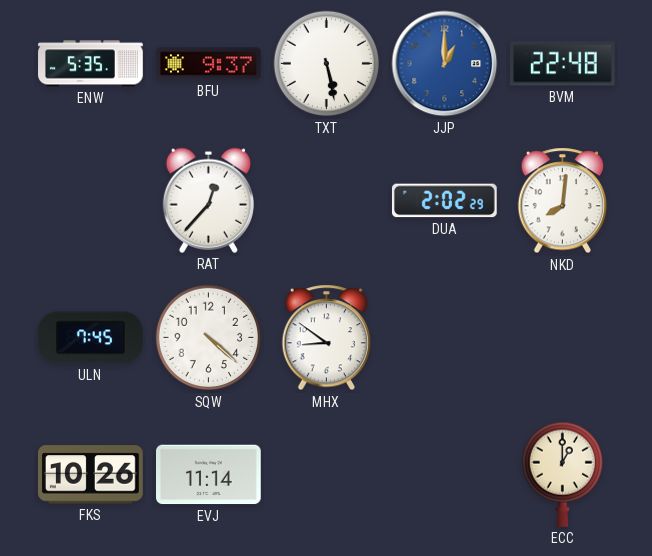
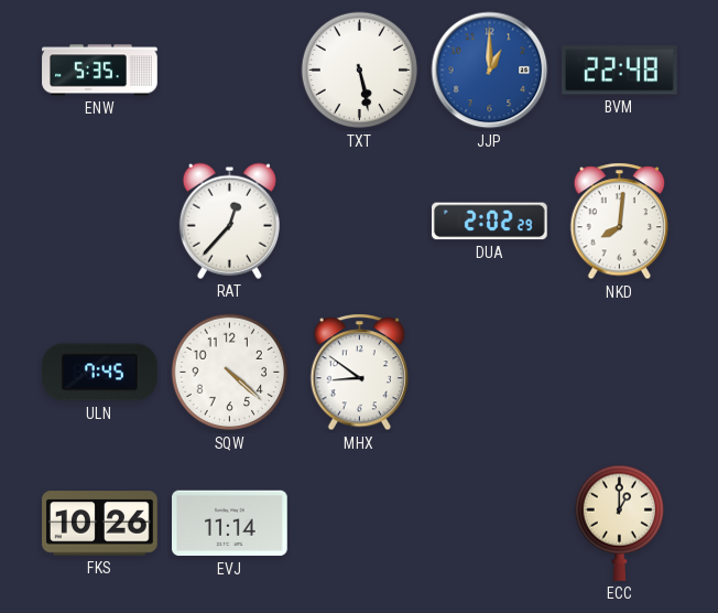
BFU: 9:37 -> none (209, 64)
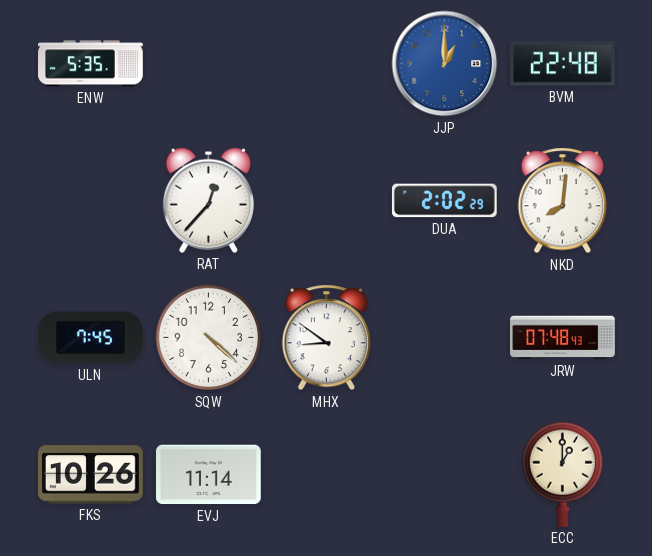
TXT: 5:28 -> none (360, 71)
JRW: none -> 07:48 (563, 338)
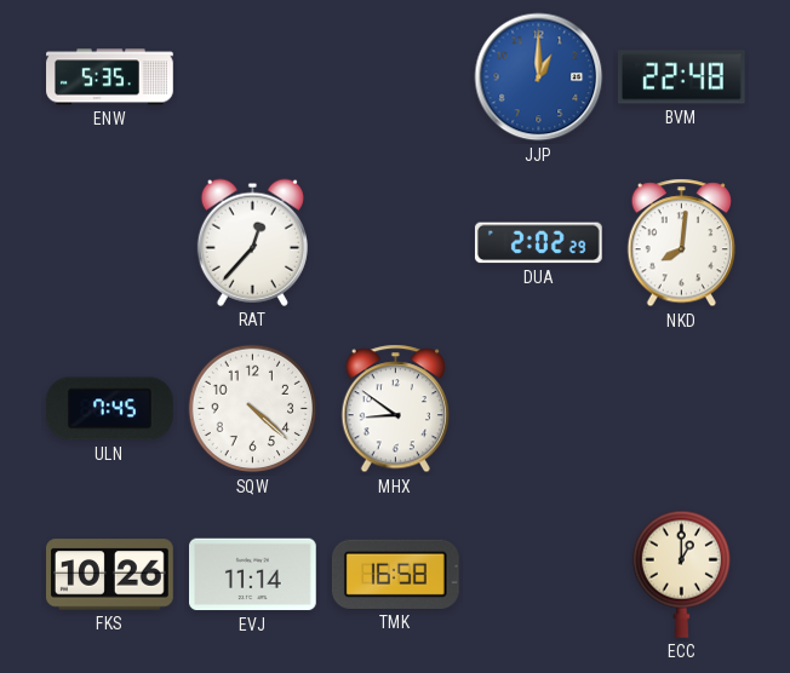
JRW: 07:48 -> none (563, 338)
TMK: none -> 16:58 (395, 574)
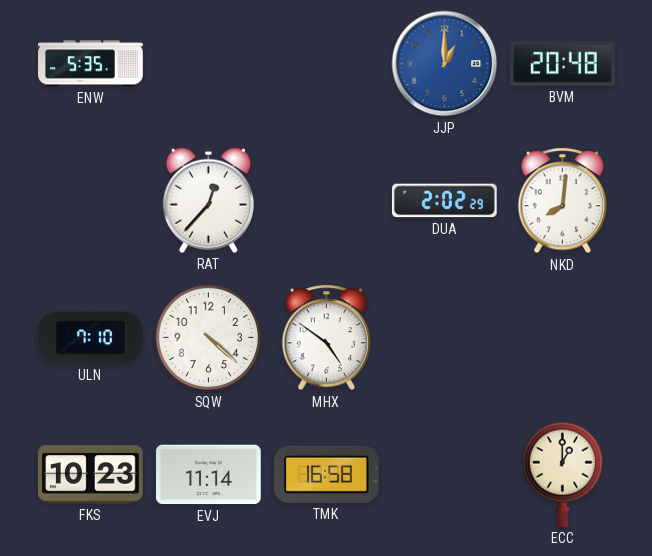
BVM: 22:48 -> 20:48 (563, 64)
ULN: 7:45 -> 7:10 (91, 338)
MHX: 8:51 -> 4:51 (327, 338)
FKS: 10:26 -> 10:23 (91, 475)
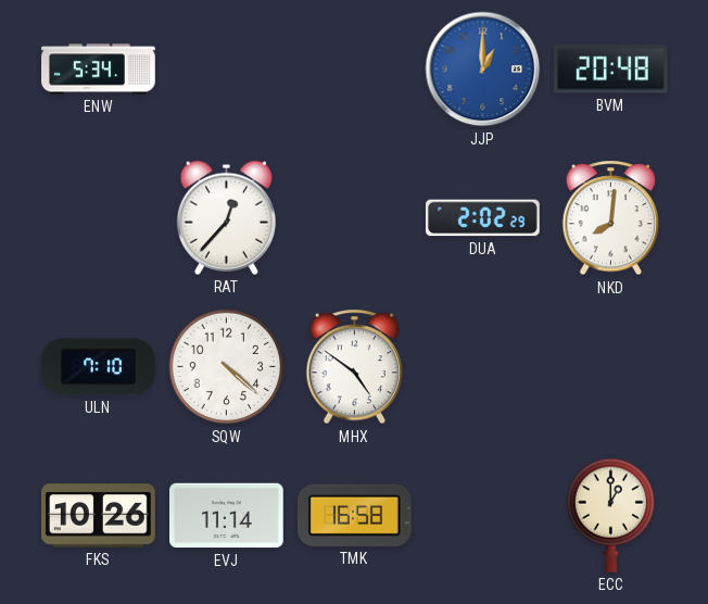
ENW: 5:35 -> 5:34 (99, 70)
FKS: 10:23 -> 10:26 (99, 516)
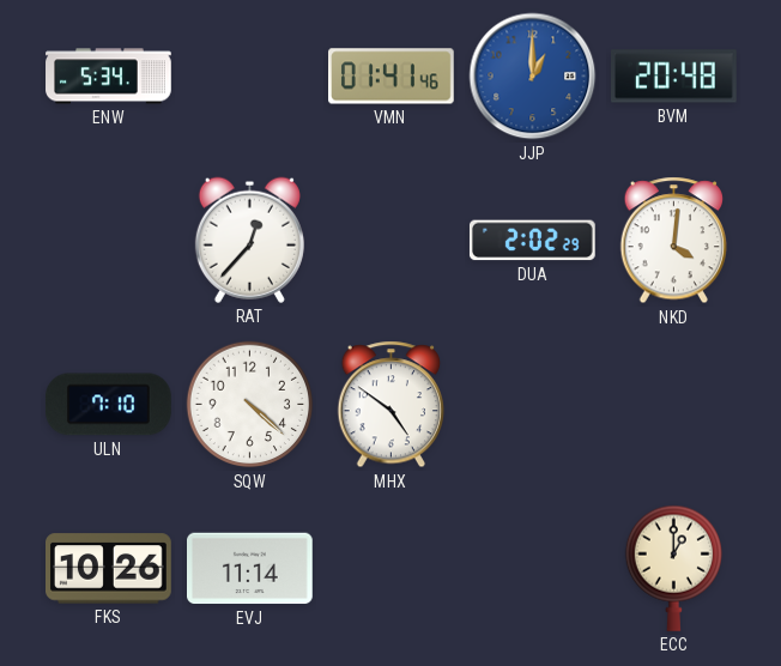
VMN: none -> 01:41 (392, 77)
NKD: 8:01 -> 4:01 (674, 241)
TMK: 16:58 -> none (354, 515)
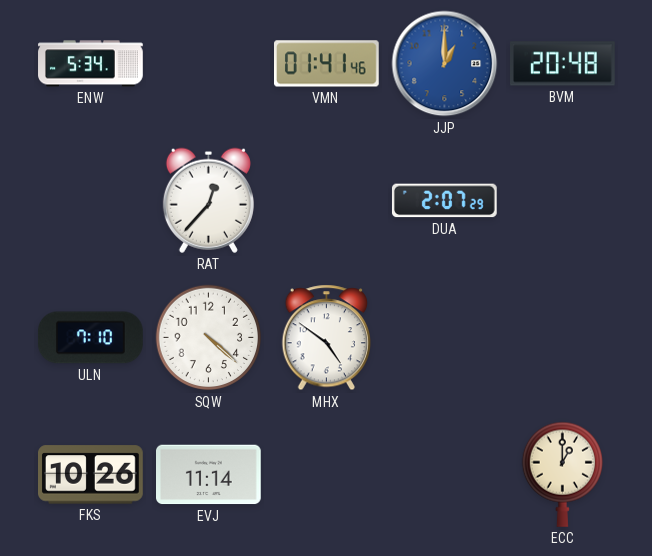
DUA: 2:02 -> 2:07 (444, 201)
NKD: 4:01 -> none (674, 241)
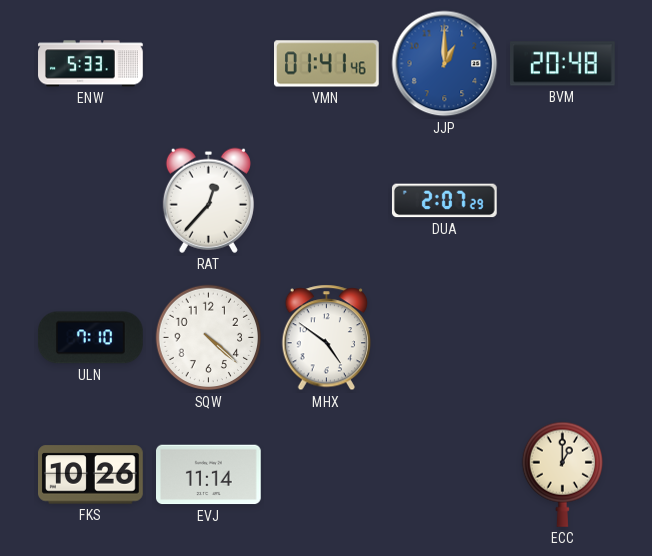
ENW: 5:34 -> 5:33 (91, 64)
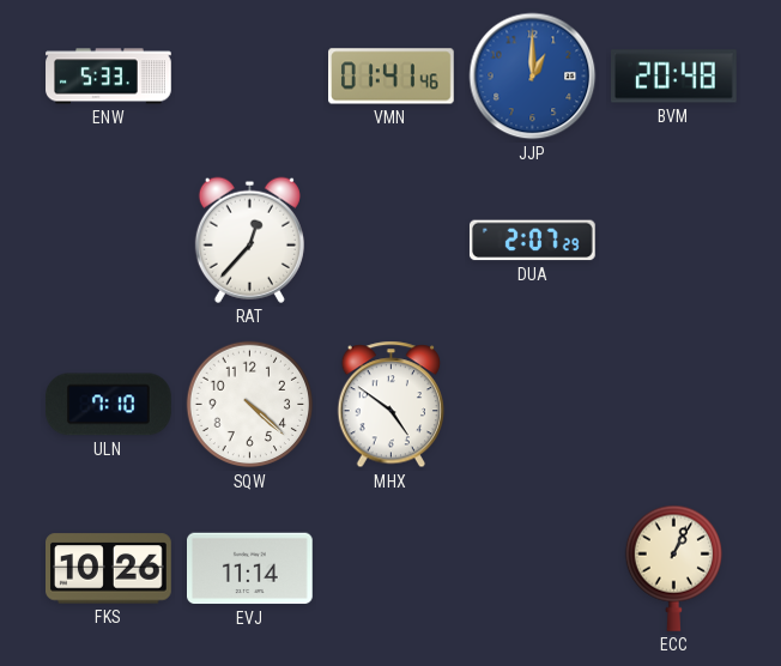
ECC: 1:00 -> 1:04 (673, 568)
